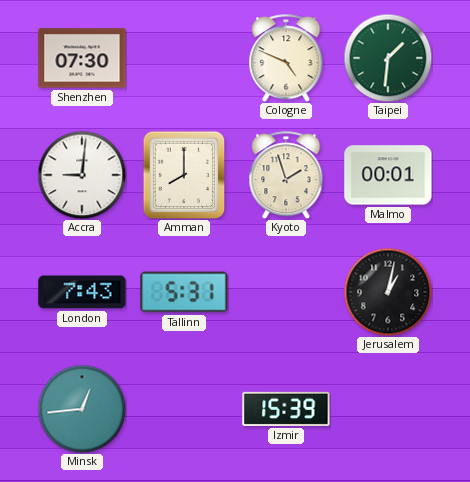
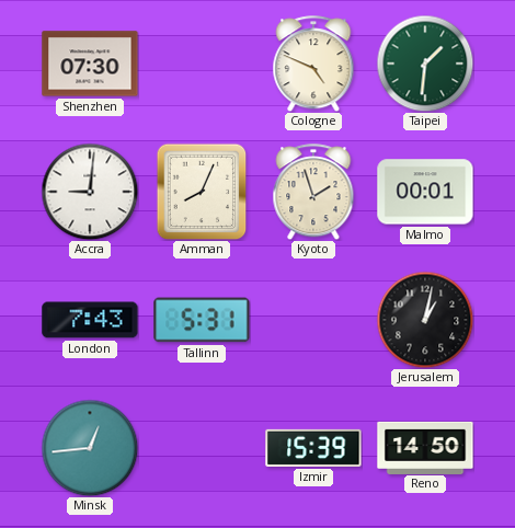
Amman: 8:00 -> 8:04 (202, 192)
Reno: none -> 14:50 (425, 447)
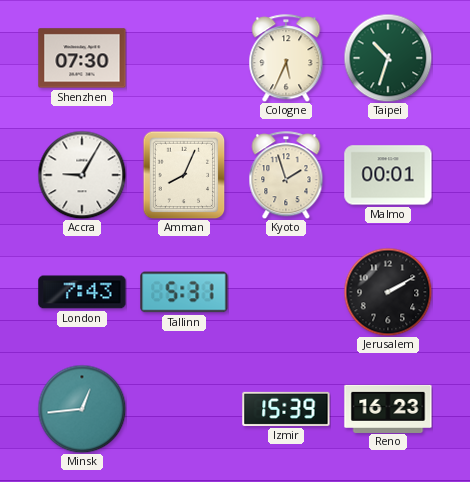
Cologne: 4:49 -> 5:34 (286, 58)
Taipei: 1:31 -> 10:33 (388, 58)
Accra: 9:01 -> 9:05 (82, 175)
Jerusalem: 1:02 -> 2:10 (388, 292)
Reno: 14:50 -> 16:23 (388, 408)
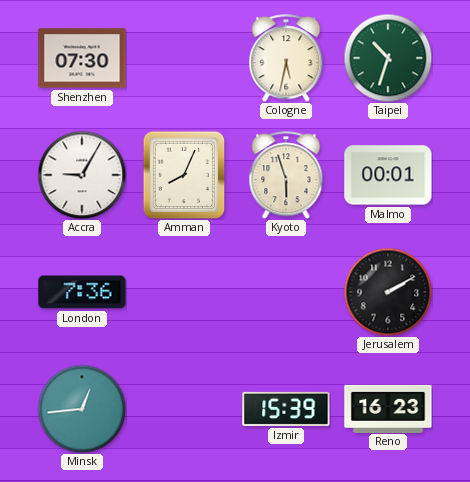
Cologne: 5:34 -> 5:32 (286, 58)
Kyoto: 1:57 -> 5:57 (286, 175)
London: 7:43 -> 7:36 (82, 292)
Tallinn: 5:31 -> none (184, 292)
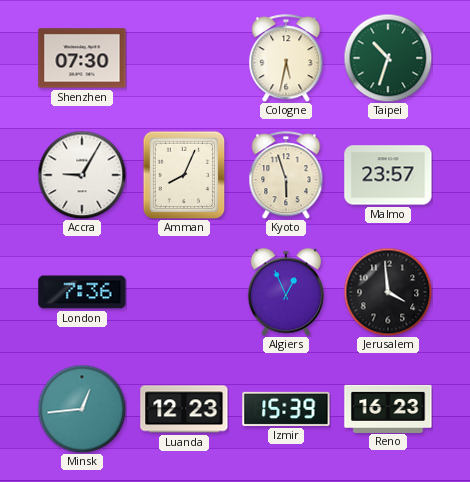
Malmo: 00:01 -> 23:57 (388, 175)
Algiers: none -> 12:56 (285, 292)
Jerusalem: 2:10 -> 3:59 (388, 292)
Luanda: none -> 12:23 (184, 409)
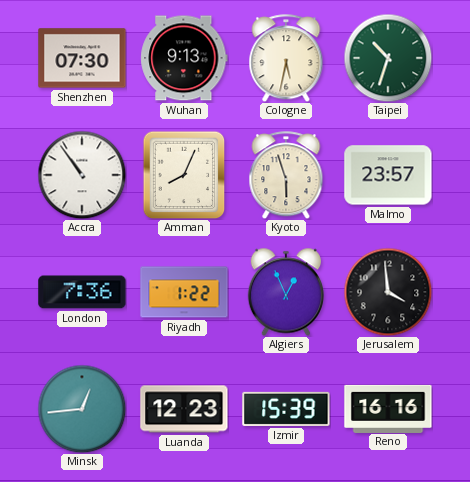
Wuhan: none -> 9:13 (184, 58)
Accra: 9:05 -> 10:54 (82, 175)
Riyadh: none -> 1:22 (184, 292)
Reno: 16:23 -> 16:16 (388, 408)
